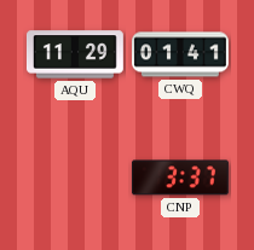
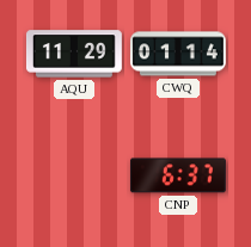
CWQ: 01:41 -> 01:14 (178, 54)
CNP: 3:37 -> 6:37 (178, 175)
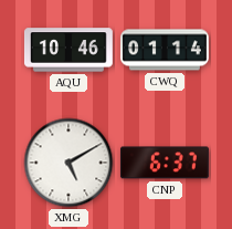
AQU: 11:29 -> 10:46 (68, 50)
XMG: none -> 5:10 (68, 163)
